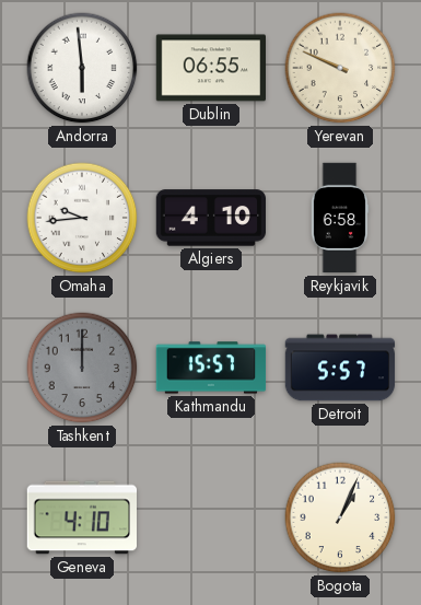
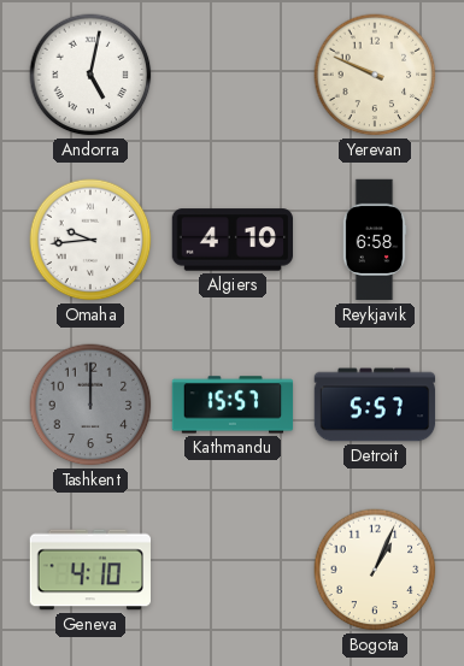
Andorra: 5:59 -> 5:02 (90, 75)
Dublin: 06:55 -> none (210, 68)
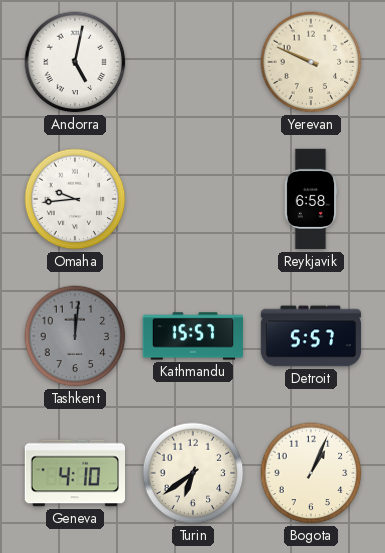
Algiers: 4:10 -> none (231, 240)
Tashkent: 12:00 -> 12:01 (75, 336)
Turin: none -> 6:39 (193, 473)
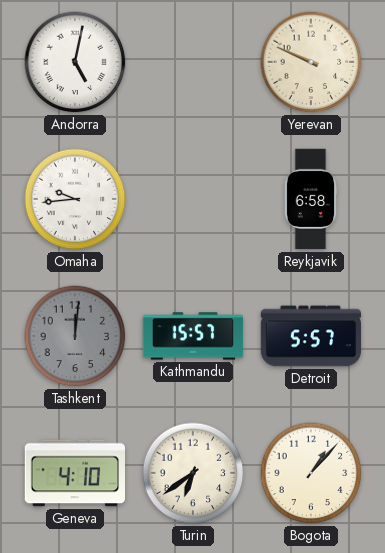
Bogota: 1:04 -> 1:07 (311, 473)
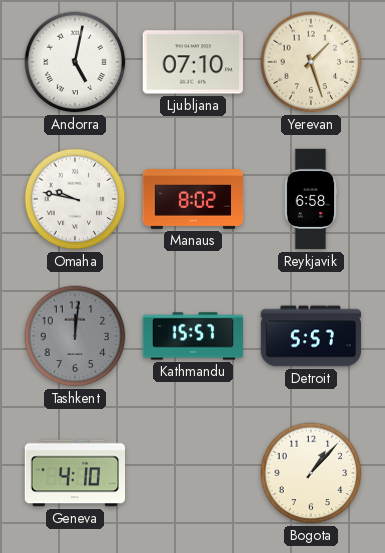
Ljubljana: none -> 07:10 (192, 62)
Yerevan: 9:49 -> 1:27 (311, 62)
Omaha: 9:44 -> 9:47 (75, 199)
Manaus: none -> 8:02 (193, 199)
Turin: 6:39 -> none (193, 473)
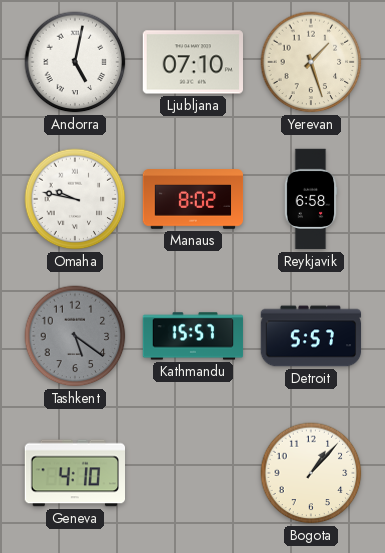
Tashkent: 12:01 -> 5:21 (75, 336)
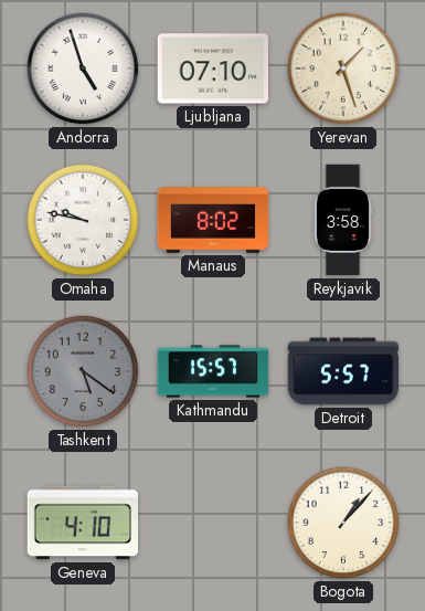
Andorra: 5:02 -> 4:57 (83, 69)
Reykjavik: 6:58 -> 3:58 (343, 220)
